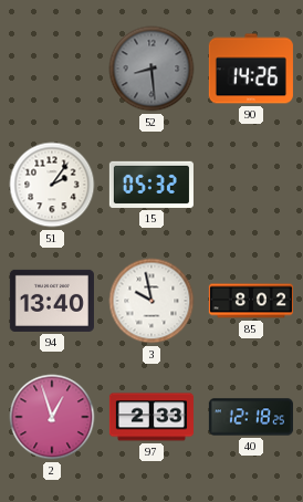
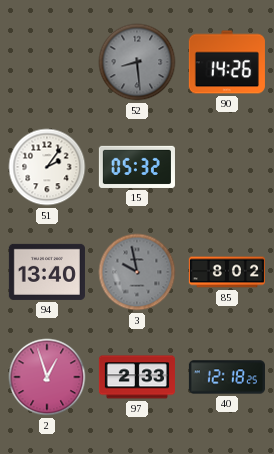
3 dial: white -> grey (137, 272)
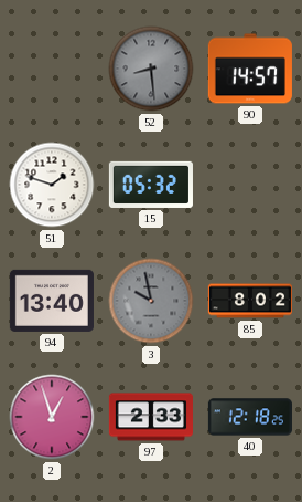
90: 14:26 -> 14:57 (250, 69)
51: 2:06 -> 1:48 (52, 185)
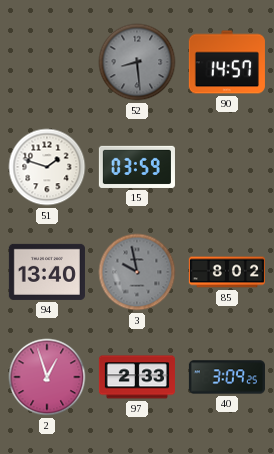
15: 05:32 -> 03:59 (137, 167)
40: 12:18 -> 3:09 (227, 377)
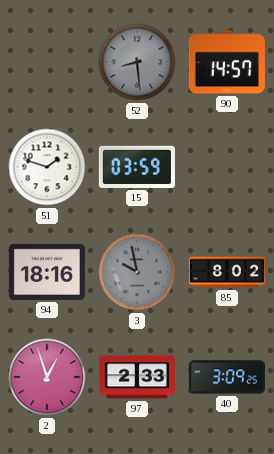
94: 13:40 -> 18:16 (47, 272)
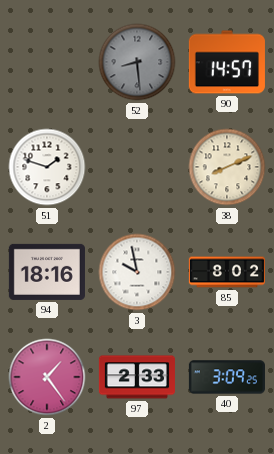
15: 03:59 -> none (137, 167)
38: none -> 8:11 (227, 167)
3 dial: grey -> white (137, 272)
2: 12:57 -> 1:24 (47, 377)
